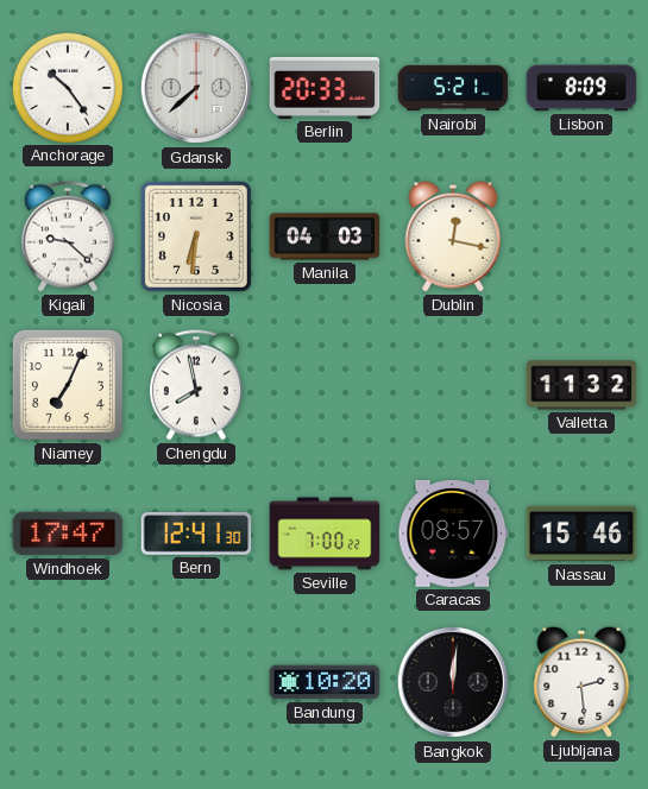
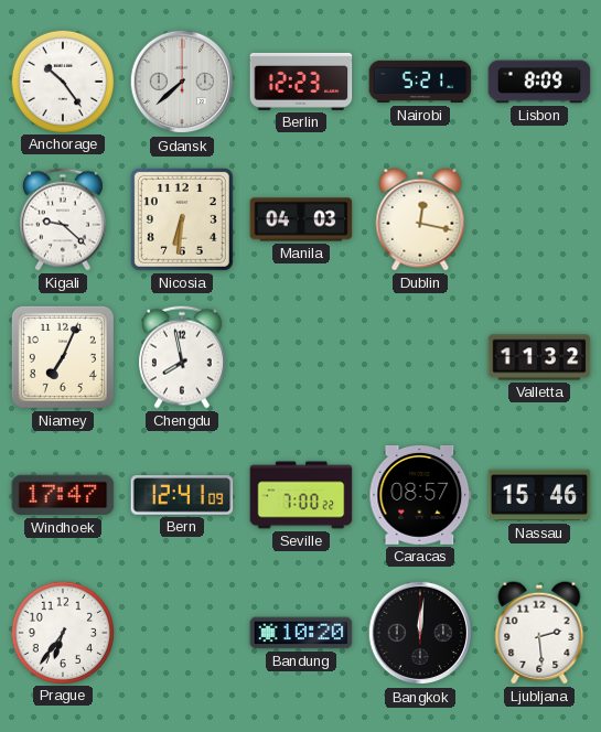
Berlin: 20:33 -> 12:23 (301, 82)
Bern: 12:41:30 -> 12:41:09 (182, 495)
Prague: none -> 6:36 (62, 632)
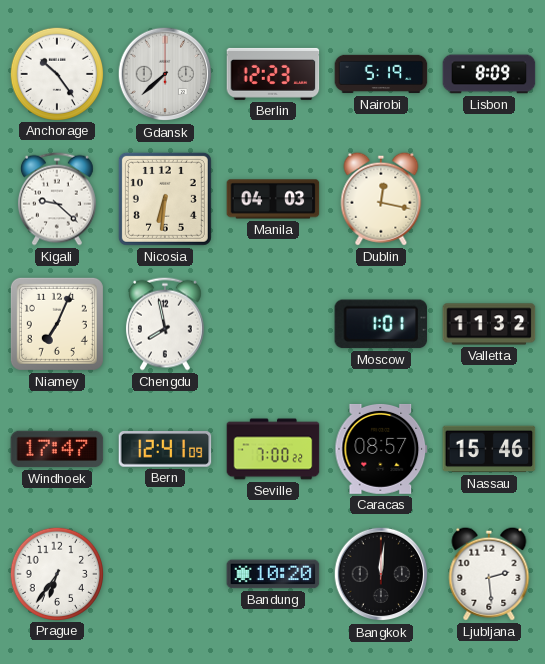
Nairobi: 5:21 -> 5:19 (381, 74)
Moscow: none -> 1:01 (381, 324)
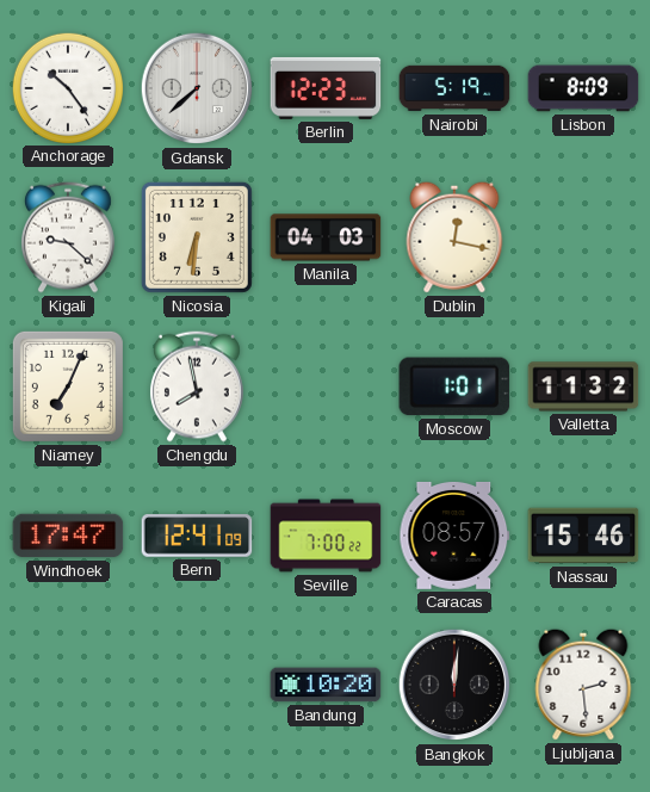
Prague: 6:36 -> none (56, 573)
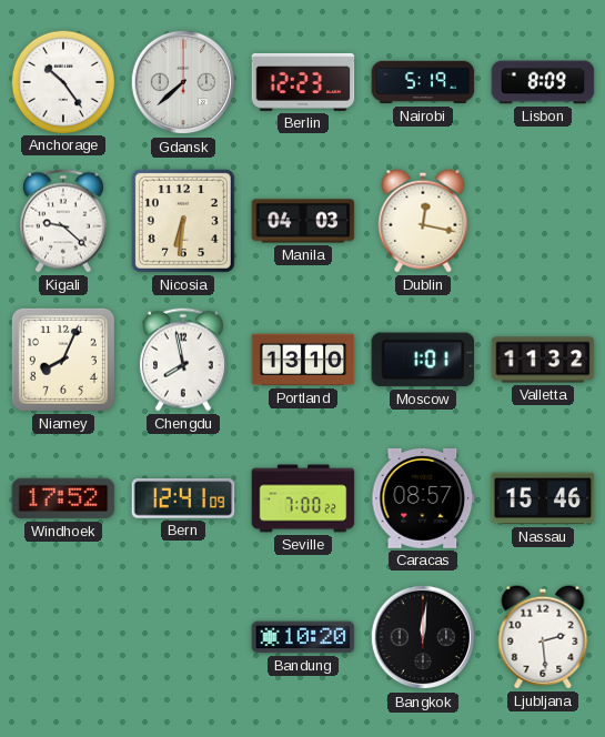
Niamey: 7:04 -> 8:04 (63, 360)
Portland: none -> 13:10 (303, 360)
Windhoek: 17:47 -> 17:52 (63, 498)
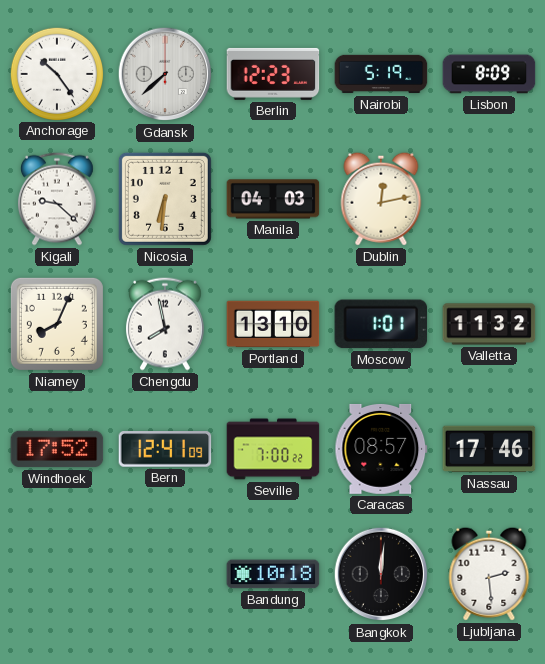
Dublin: 12:17 -> 12:13 (381, 199)
Nassau: 15:46 -> 17:46 (489, 449)
Bandung: 10:20 -> 10:18 (273, 574)
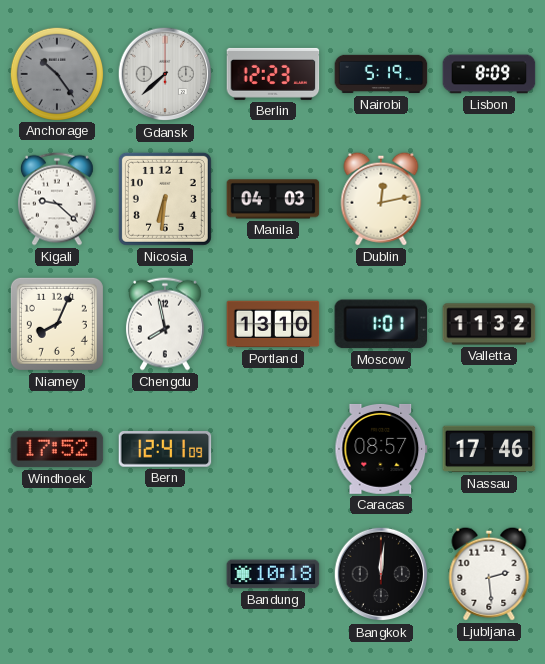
Anchorage dial: white -> grey (56, 73)
Seville: 7:00 -> none (273, 449)
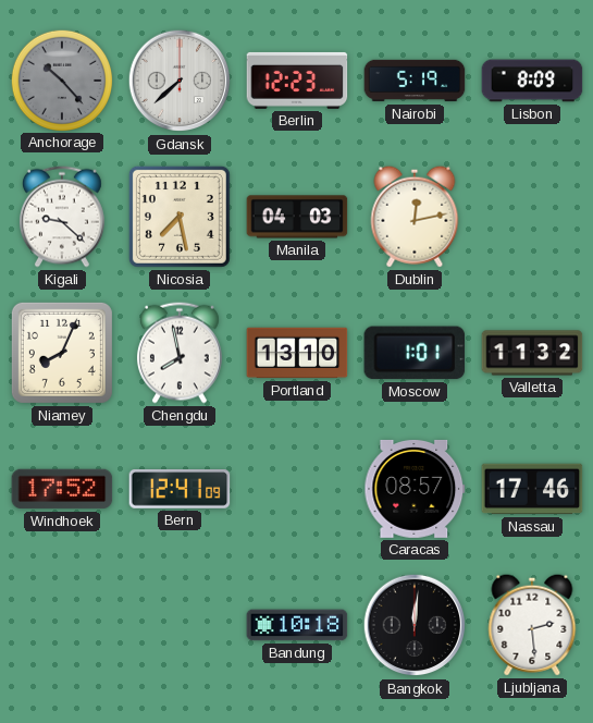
Anchorage: 10:24 -> 10:23 (61, 79)
Nicosia: 6:31 -> 7:28 (180, 217)
